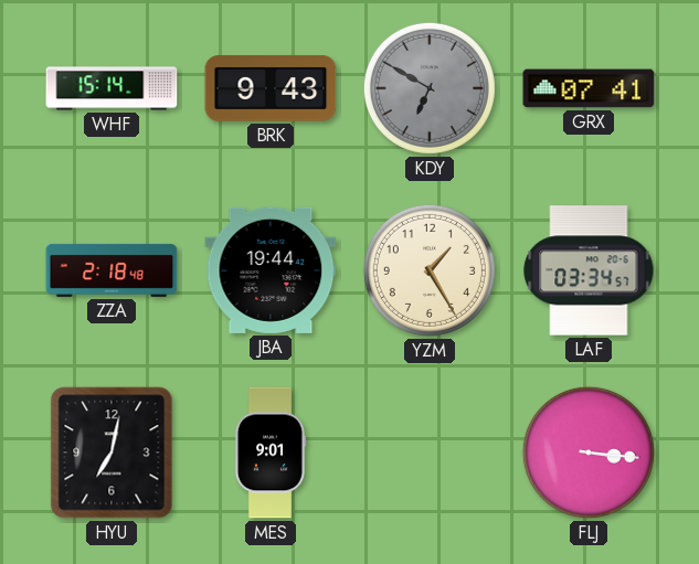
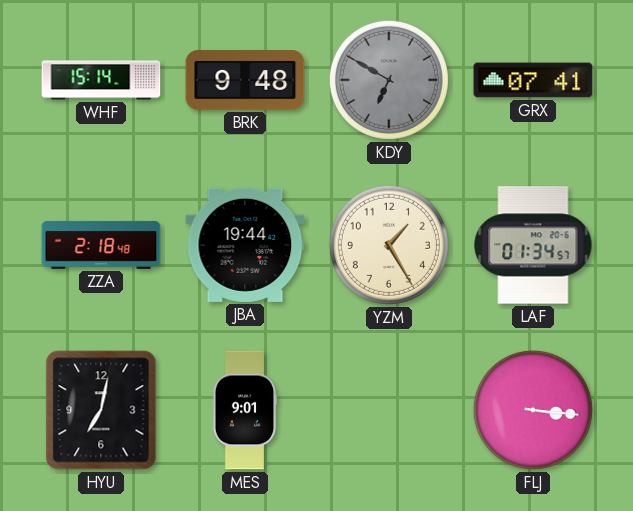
BRK: 9:43 -> 9:48 (245, 80)
LAF: 03:34 -> 01:34 (533, 245)
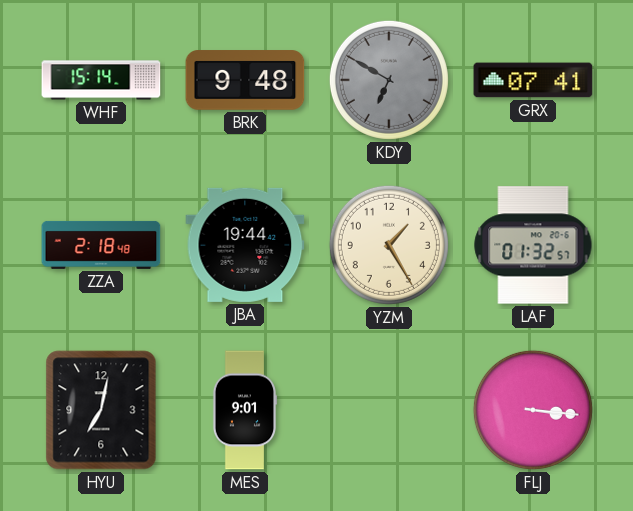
LAF: 01:34 -> 01:32 (533, 245)
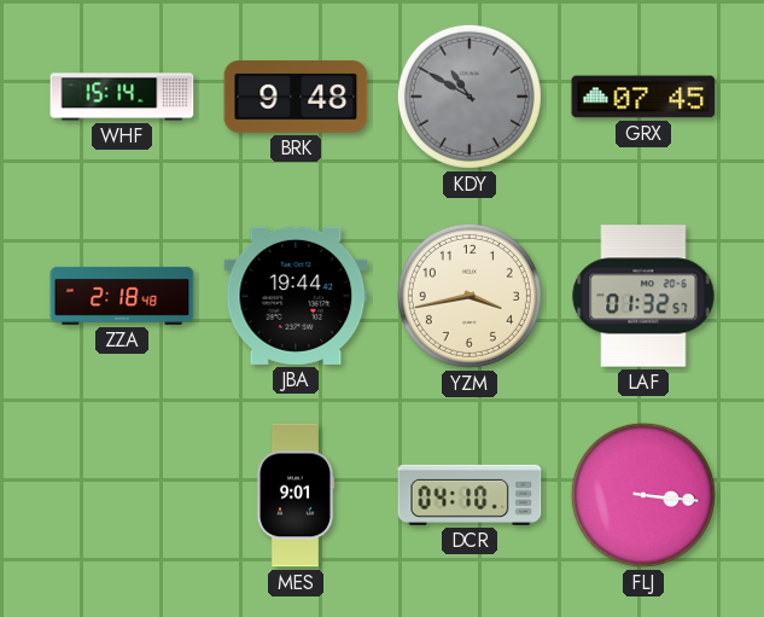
KDY: 6:50 -> 10:50 (470, 97)
GRX: 07:41 -> 07:45 (643, 97)
YZM: 1:25 -> 3:43 (470, 296)
HYU: 7:02 -> none (101, 410)
DCR: none -> 04:10 (470, 495)
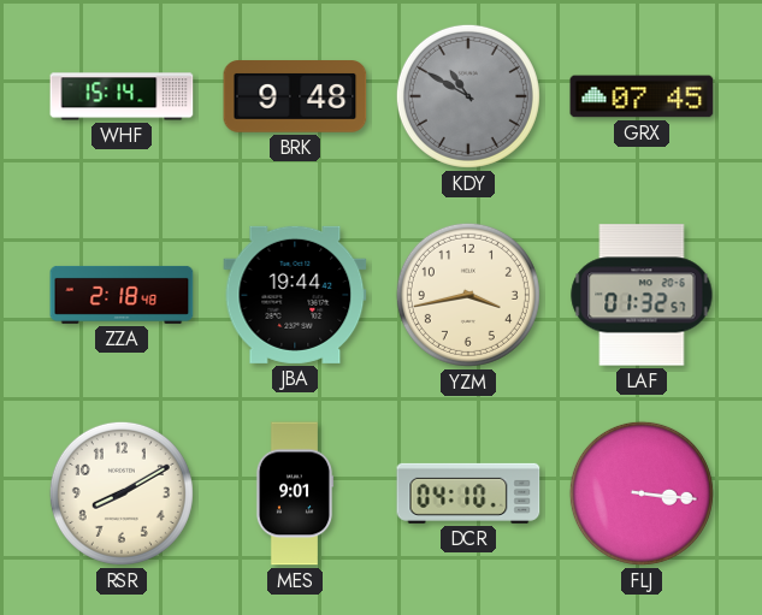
RSR: none -> 8:10 (122, 493)
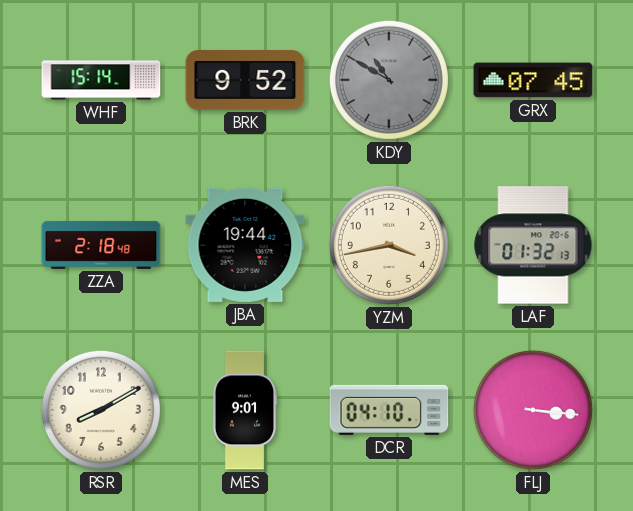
BRK: 9:48 -> 9:52 (245, 80)
LAF: 01:32:57 -> 01:32:13 (533, 245)
